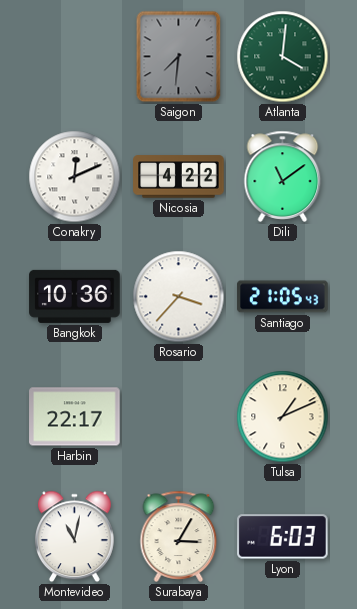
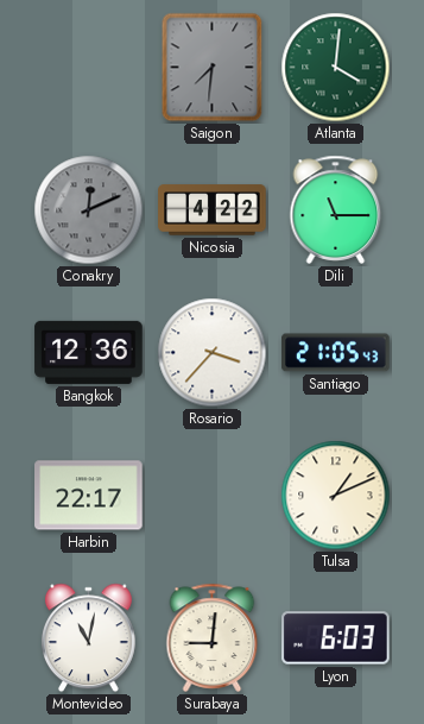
Conakry dial: white -> grey (89, 210)
Dili: 11:09 -> 11:15 (336, 209)
Bangkok: 10:36 -> 12:36 (89, 352)
Surabaya: 3:05 -> 9:01 (213, 637)
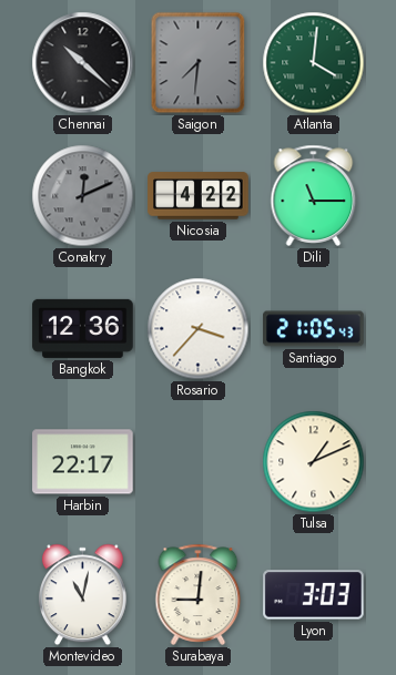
Chennai: none -> 10:22 (83, 63)
Lyon: 6:03 -> 3:03 (314, 595)
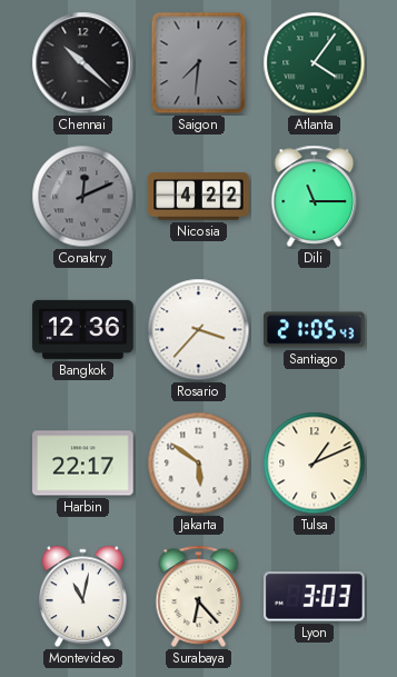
Atlanta: 4:01 -> 4:06 (315, 63)
Jakarta: none -> 5:51 (199, 464)
Surabaya: 9:01 -> 6:23 (199, 596)
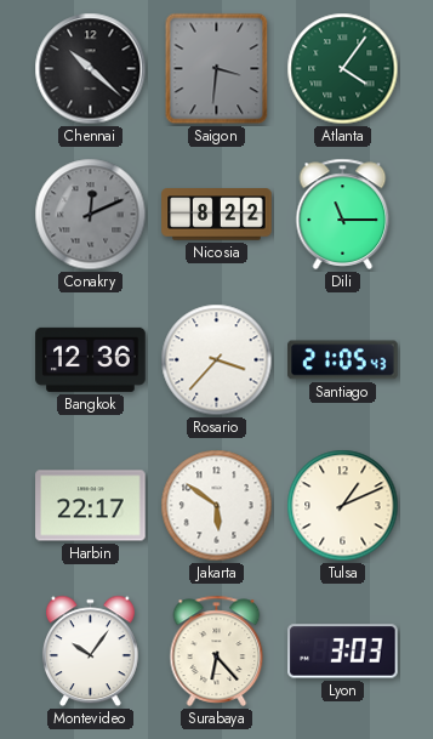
Saigon: 7:31 -> 3:31 (217, 69)
Nicosia: 4:22 -> 8:22 (217, 215)
Montevideo: 11:02 -> 10:06 (90, 652)
